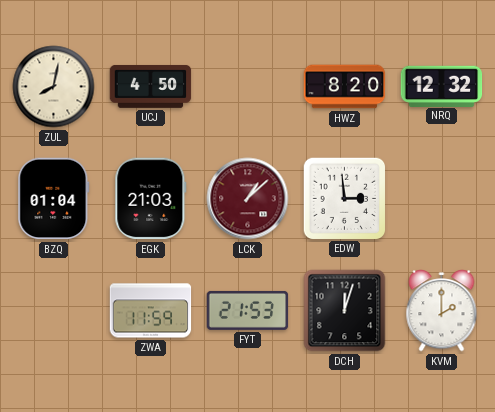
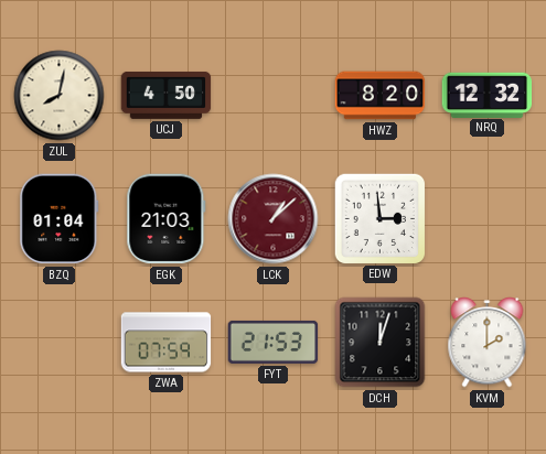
ZWA: 11:59 -> 07:59 (167, 343)
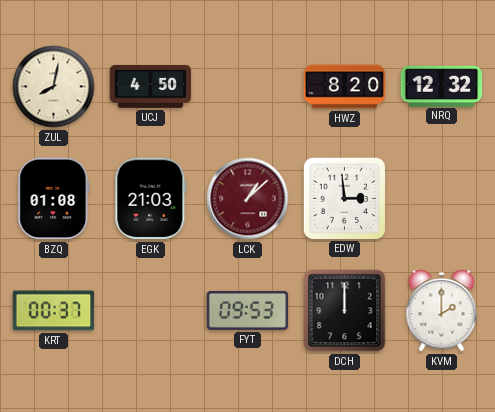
BZQ: 01:04 -> 01:08 (54, 199)
KRT: none -> 00:37 (54, 311)
ZWA: 07:59 -> none (167, 343)
FYT: 21:53 -> 09:53 (248, 310)
DCH: 12:03 -> 12:00 (345, 311)
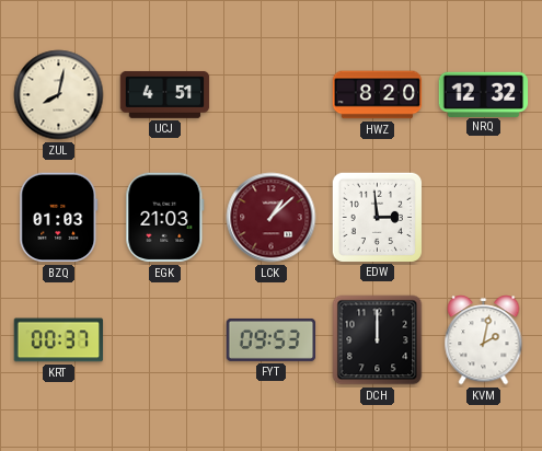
UCJ: 4:50 -> 4:51 (165, 94)
BZQ: 01:08 -> 01:03 (59, 218)
KVM: 2:00 -> 2:02 (484, 340)
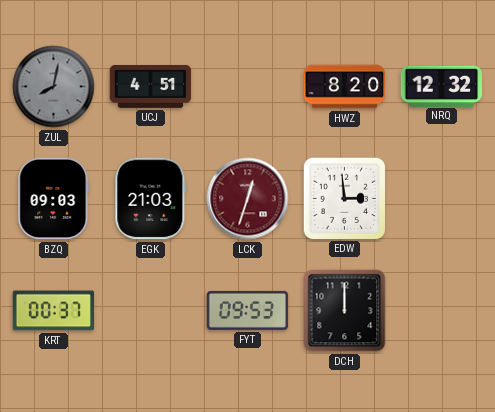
ZUL dial: cream -> grey (54, 87)
BZQ: 01:03 -> 09:03 (54, 199)
LCK: 1:08 -> 12:33 (248, 199)
KVM: 2:02 -> none (484, 340)
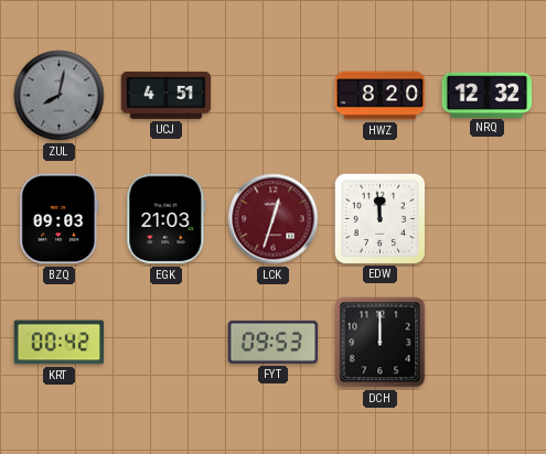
EDW: 2:59 -> 11:59 (379, 218)
KRT: 00:37 -> 00:42 (60, 343)
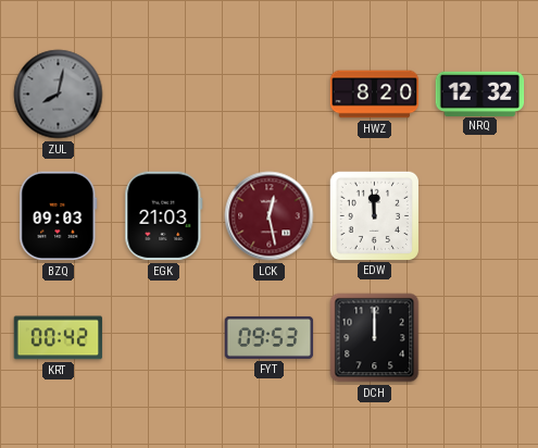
UCJ: 4:51 -> none (167, 95)
LCK: 12:33 -> 12:28 (270, 216)
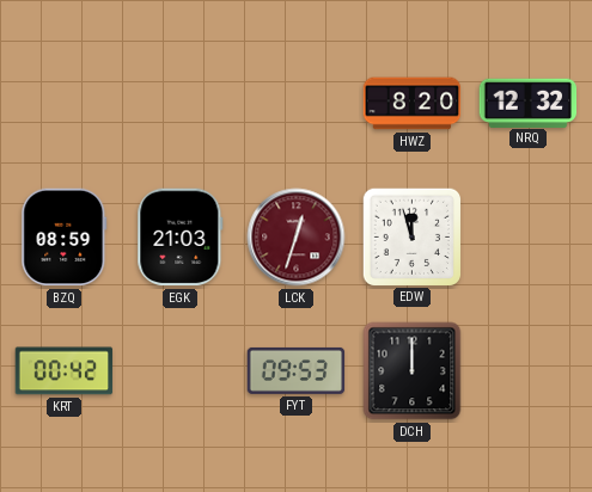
ZUL: 8:02 -> none (59, 95)
BZQ: 09:03 -> 08:59 (65, 238)
LCK: 12:28 -> 12:33 (297, 238)
EDW: 11:59 -> 11:57 (411, 236)
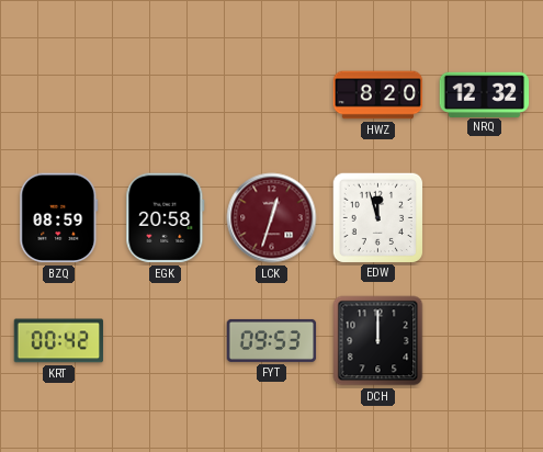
EGK: 21:03 -> 20:58 (166, 218)
